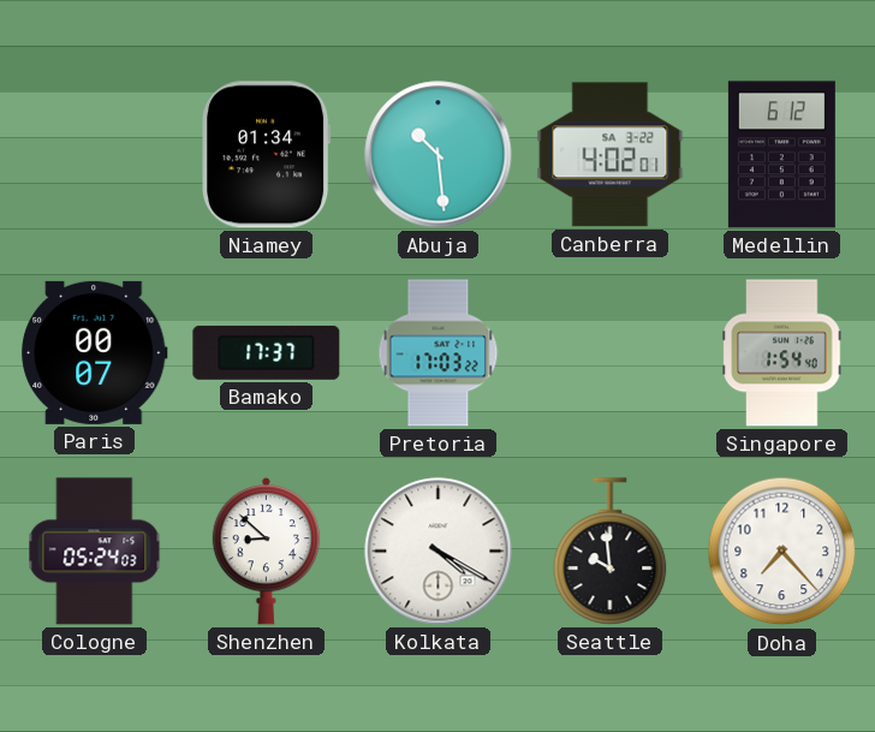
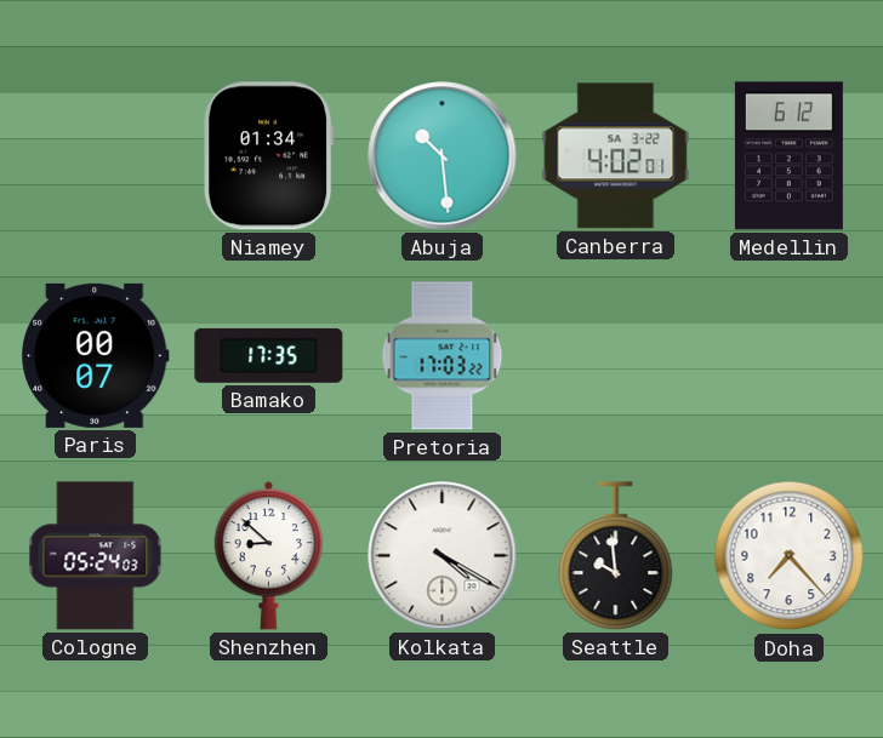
Bamako: 17:37 -> 17:35 (269, 355)
Singapore: 1:54 -> none (782, 353)
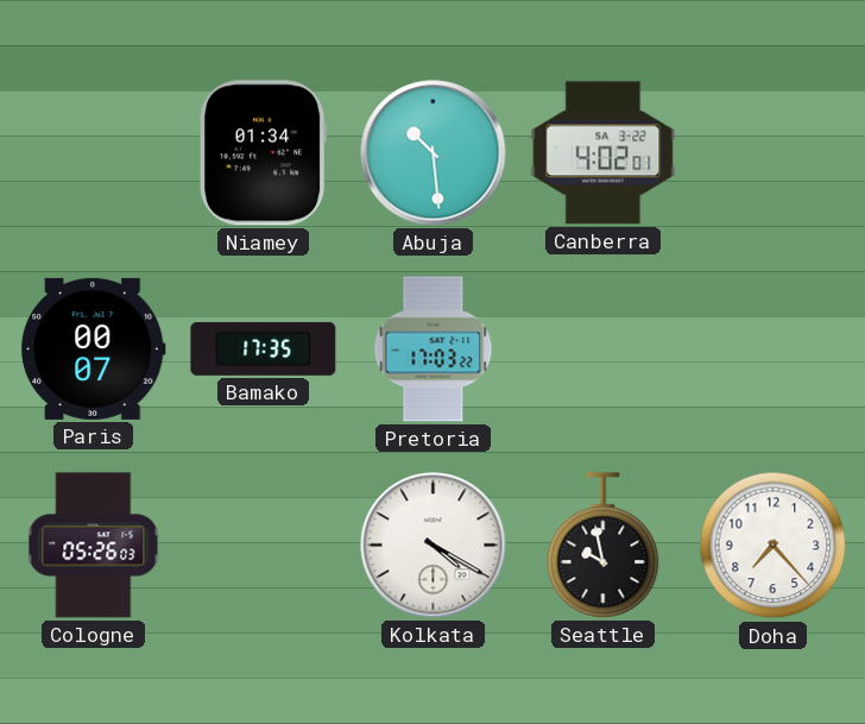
Medellin: 6:12 -> none (788, 156)
Cologne: 05:24 -> 05:26 (94, 546)
Shenzhen: 8:52 -> none (269, 555)
Seattle: 9:59 -> 9:58 (604, 546)
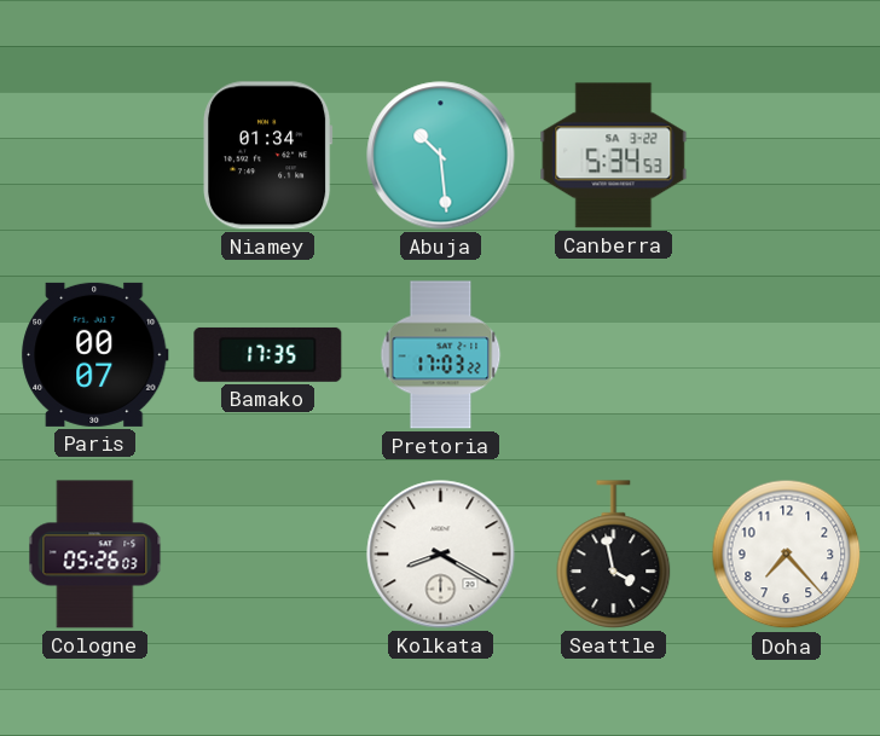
Canberra: 4:02 -> 5:34 (614, 156)
Kolkata: 4:20 -> 8:20 (441, 555)
Seattle: 9:58 -> 3:58 (614, 555)
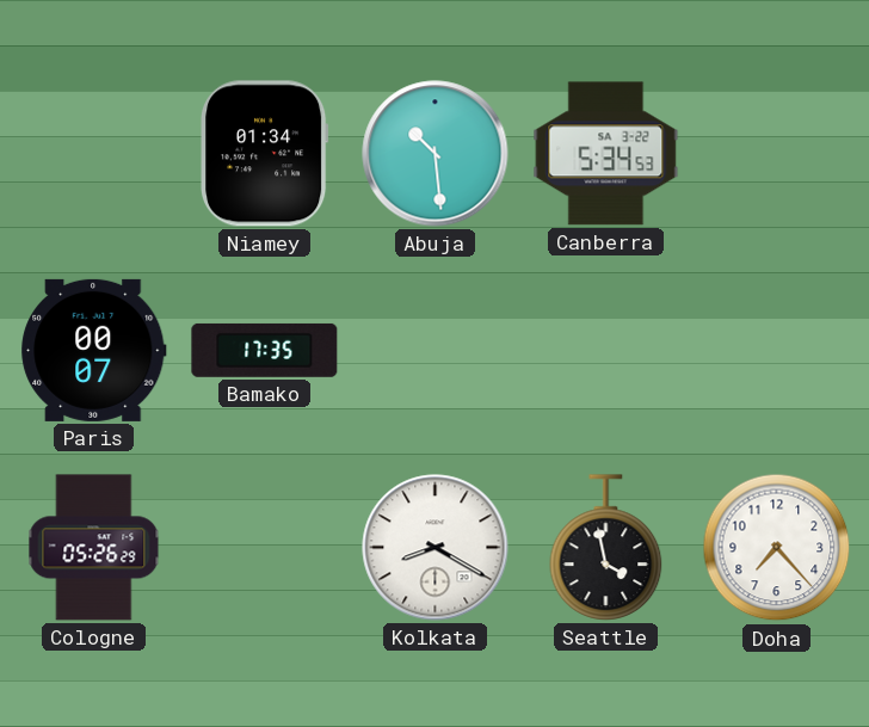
Pretoria: 17:03 -> none (441, 355)
Cologne: 05:26:03 -> 05:26:29 (94, 548)
